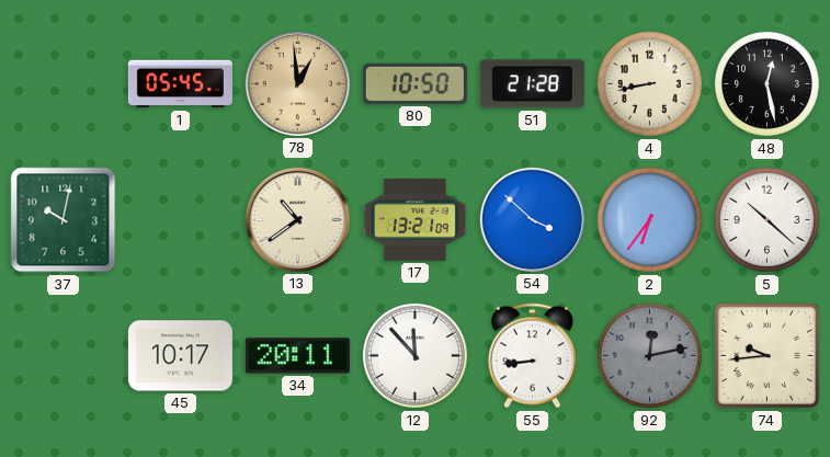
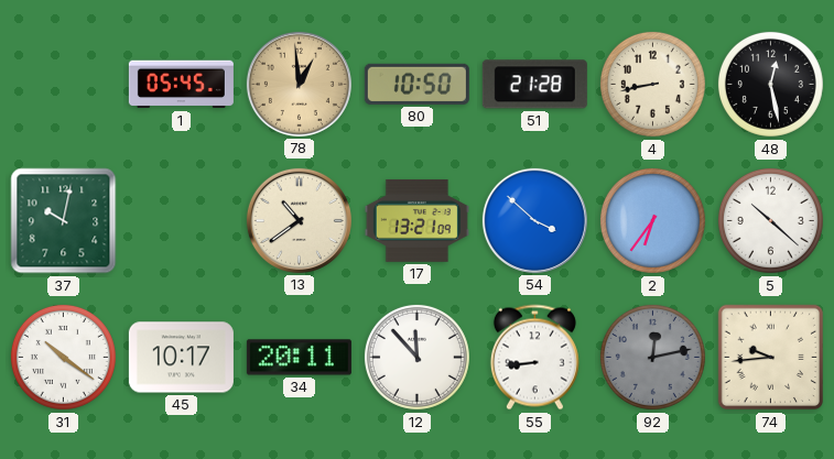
31: none -> 10:21 (63, 357)
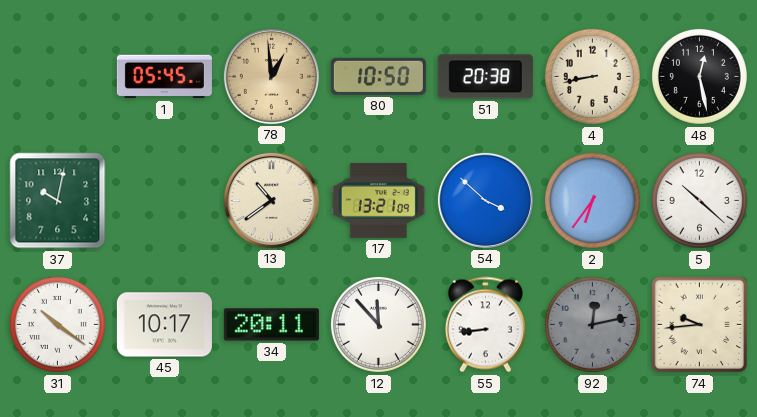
51: 21:28 -> 20:38 (485, 77)
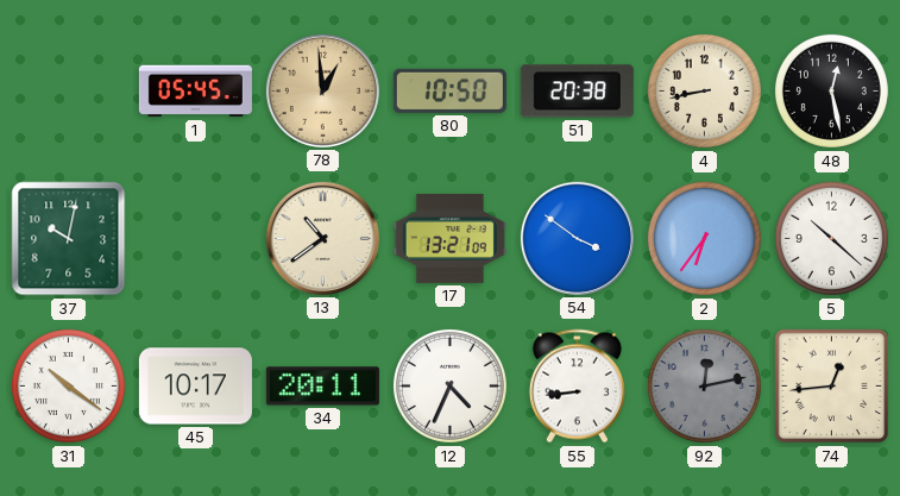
54: 3:52 -> 3:51 (577, 238)
12: 11:53 -> 4:34 (449, 385)
74: 9:44 -> 12:44 (832, 387)
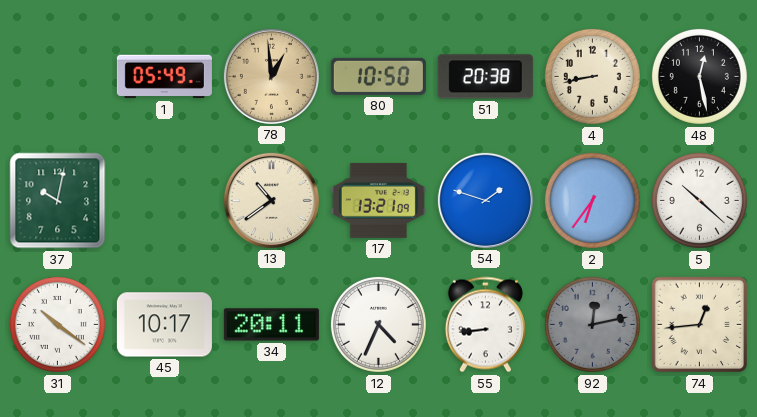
1: 05:45 -> 05:49 (164, 77)
54: 3:51 -> 1:48 (485, 200)
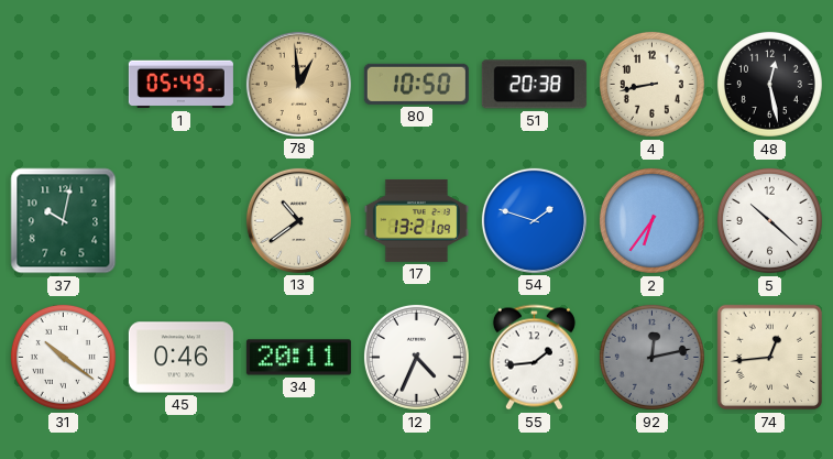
45: 10:17 -> 0:46 (180, 358)
55: 8:44 -> 1:44 (534, 358)
